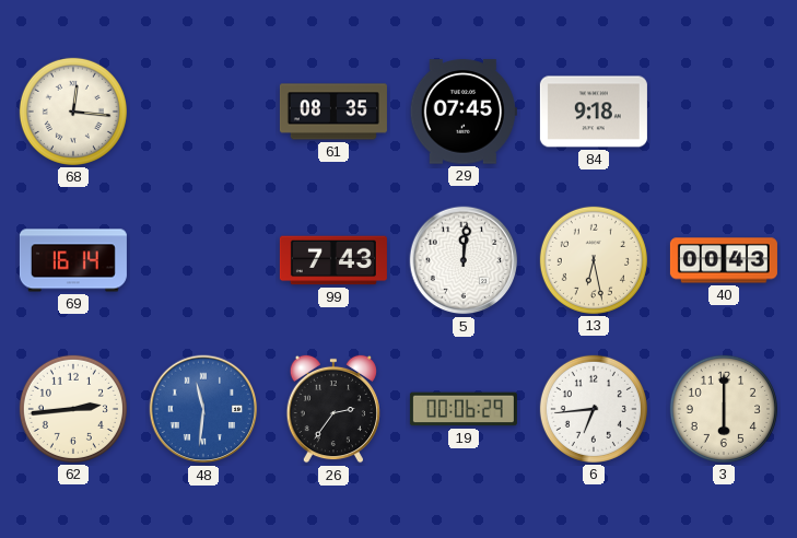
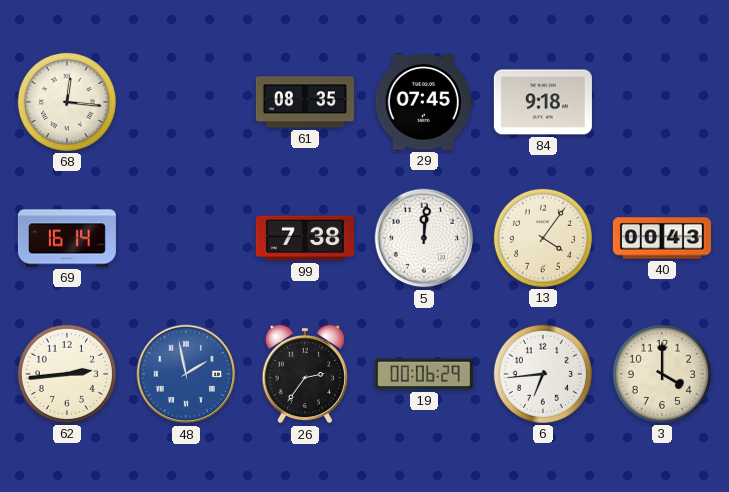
99: 7:43 -> 7:38 (305, 238)
13: 6:28 -> 4:06 (543, 238)
48: 11:31 -> 1:58 (186, 374)
3: 6:00 -> 4:00 (662, 374)
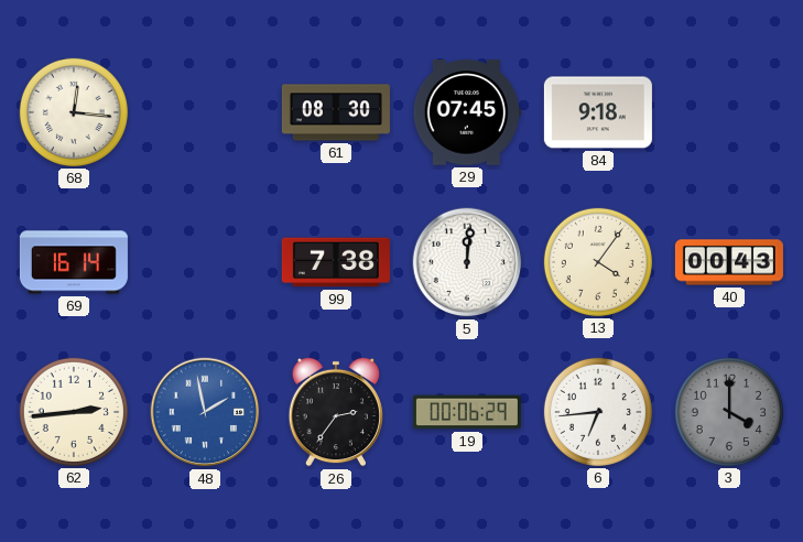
61: 08:35 -> 08:30 (336, 112)
3 dial: cream -> grey (729, 412)
